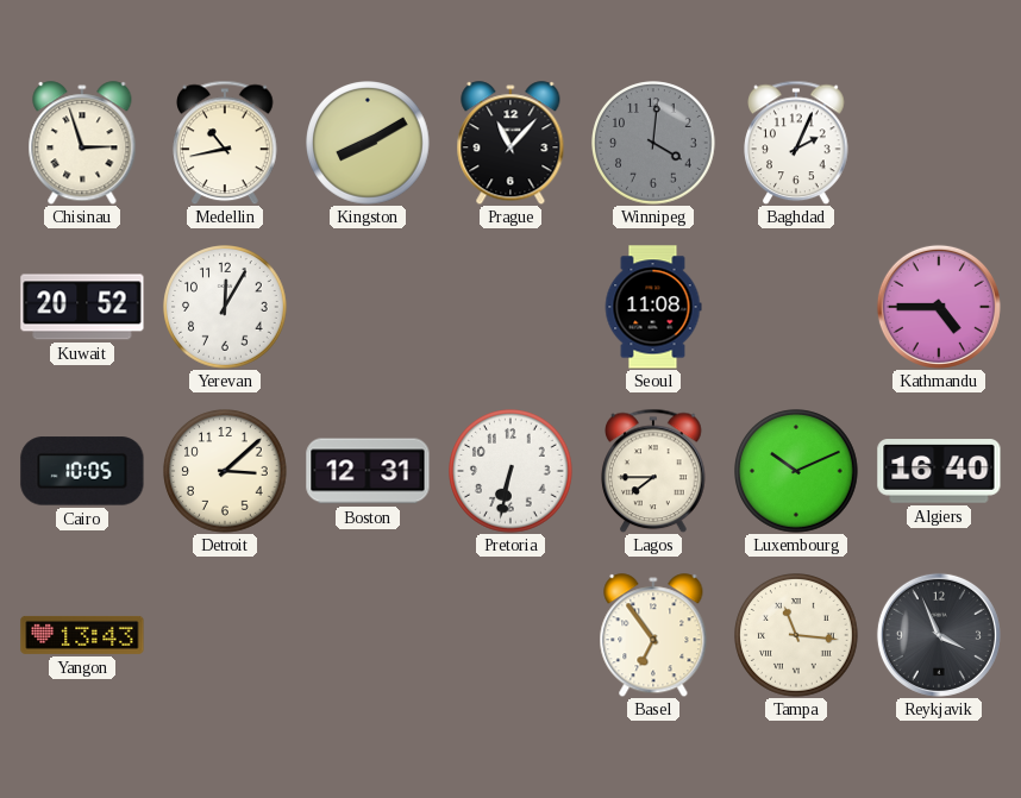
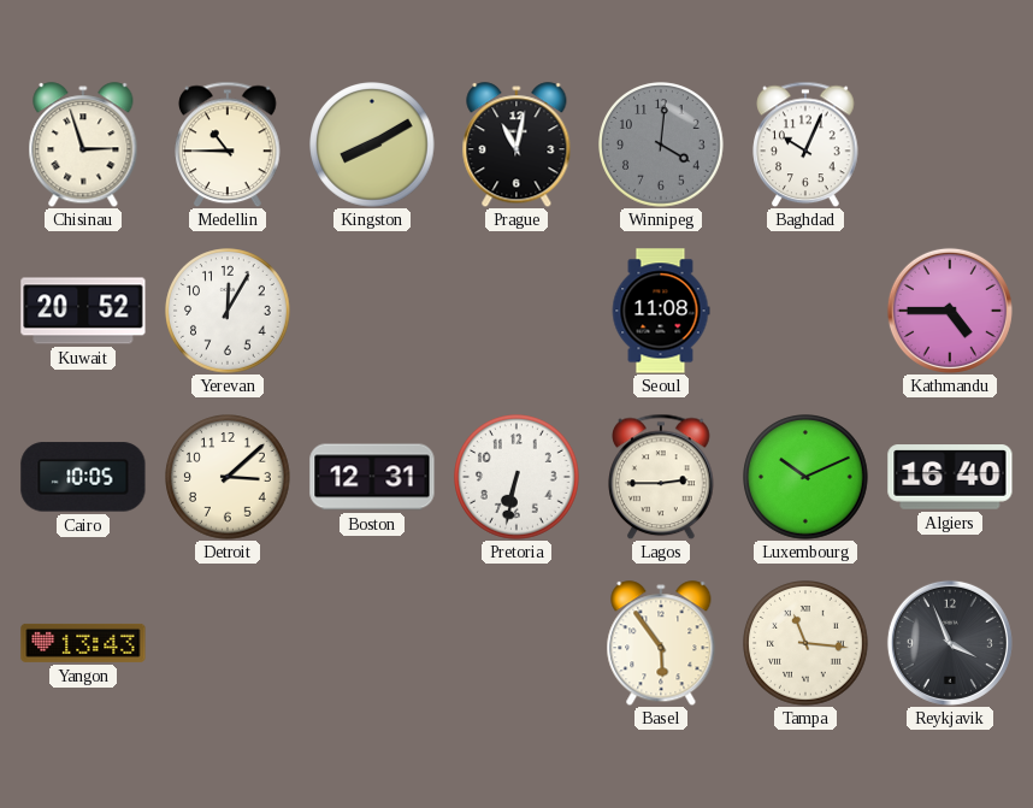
Medellin: 10:43 -> 10:45 (228, 145)
Prague: 11:07 -> 11:02 (516, 145)
Baghdad: 2:04 -> 10:04 (805, 145)
Lagos: 7:45 -> 2:45 (661, 477)
Basel: 6:54 -> 5:54 (661, 643)
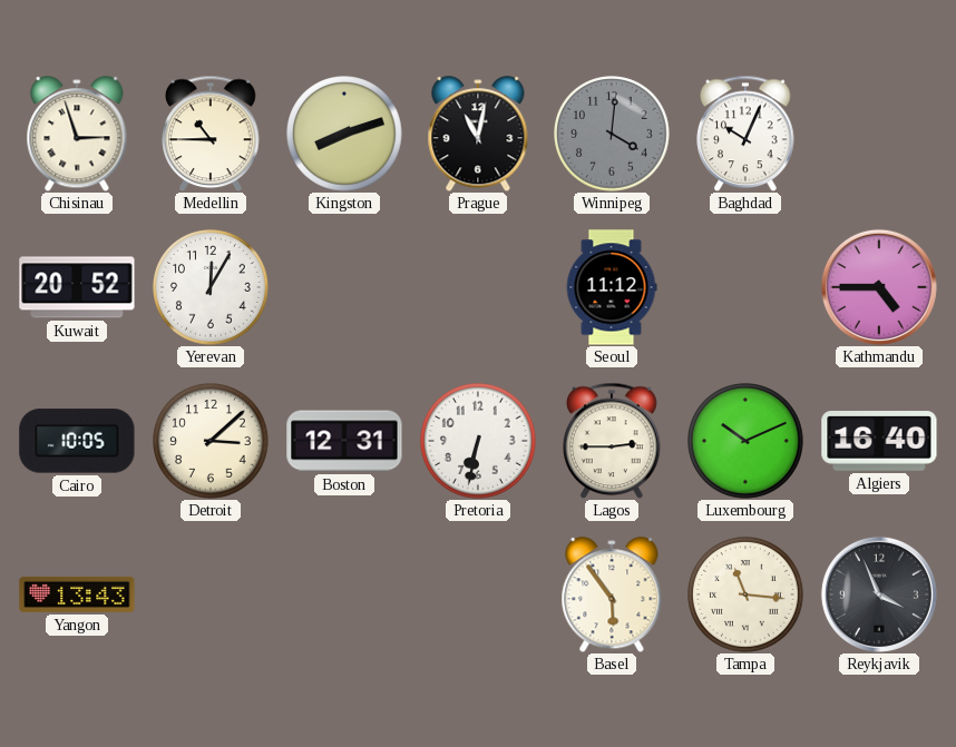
Kingston: 8:10 -> 8:12 (344, 134)
Seoul: 11:08 -> 11:12 (612, 287)
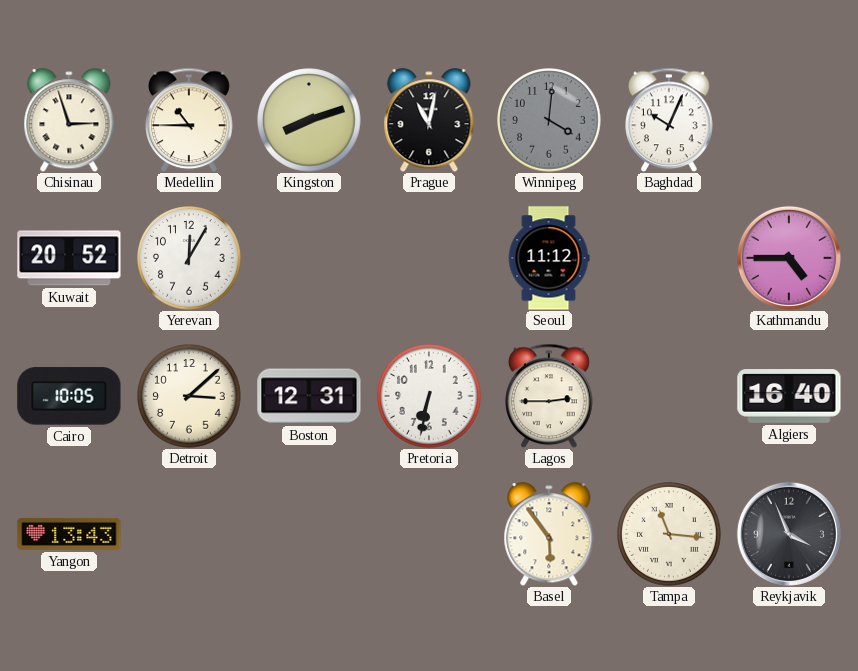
Luxembourg: 10:11 -> none (745, 441)
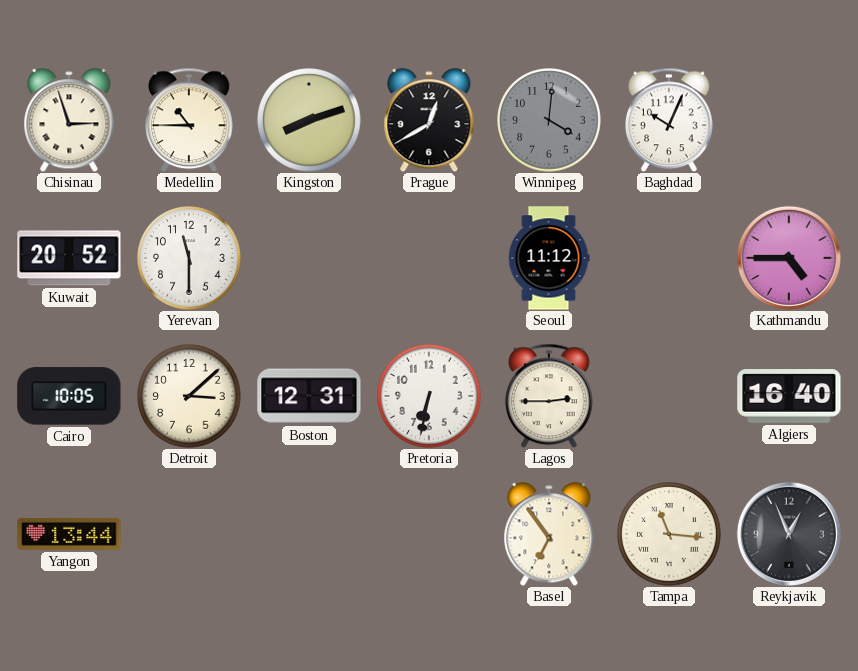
Prague: 11:02 -> 12:40 (429, 120)
Yerevan: 12:05 -> 11:30 (189, 258)
Yangon: 13:43 -> 13:44 (69, 534)
Basel: 5:54 -> 6:54 (549, 534)
Reykjavik: 3:56 -> 12:56 (789, 534)
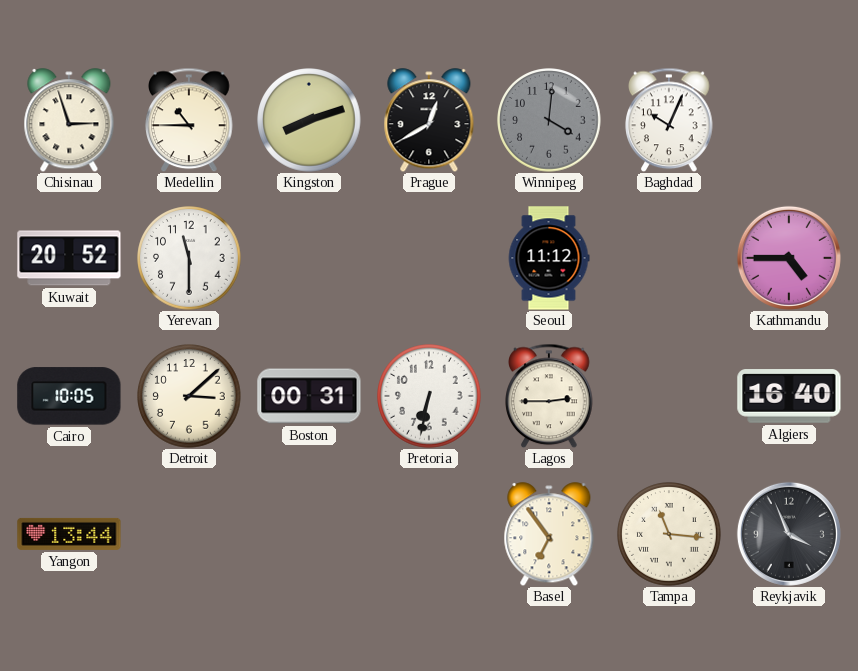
Boston: 12:31 -> 00:31 (309, 396)
Reykjavik: 12:56 -> 3:56 (789, 534)
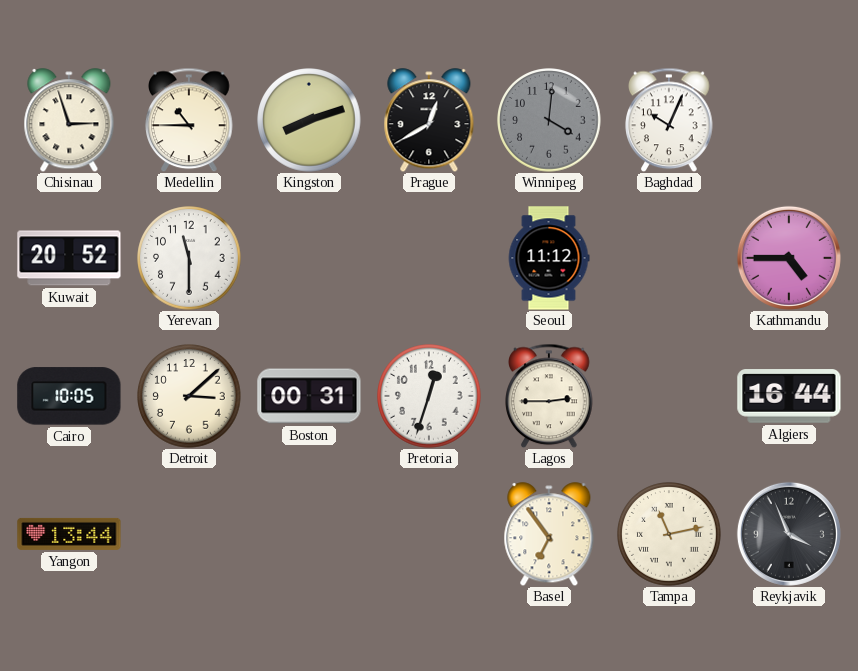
Pretoria: 6:32 -> 12:33 (429, 396)
Algiers: 16:40 -> 16:44 (789, 396)
Tampa: 11:16 -> 11:13 (669, 534)
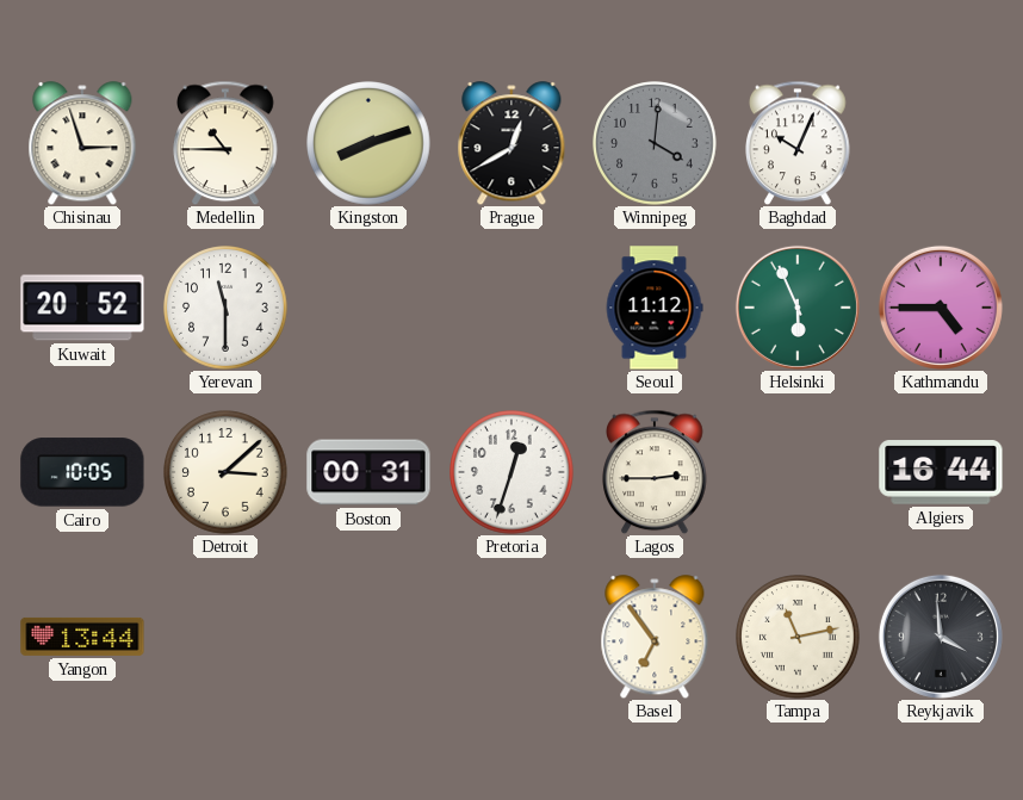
Helsinki: none -> 5:56 (798, 308)
Reykjavik: 3:56 -> 3:59 (941, 637)
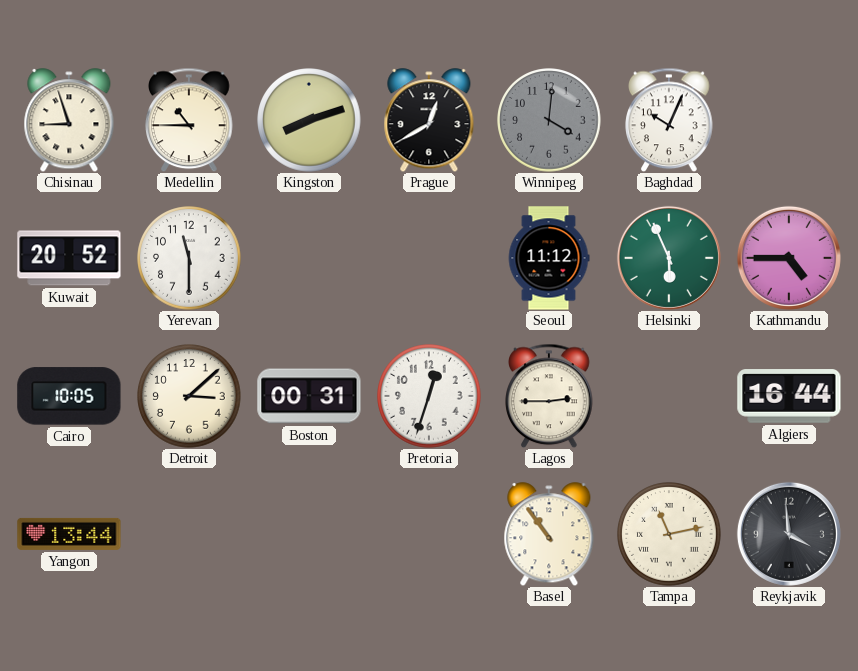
Chisinau: 2:57 -> 8:57 (69, 120)
Basel: 6:54 -> 10:54 (549, 534)
